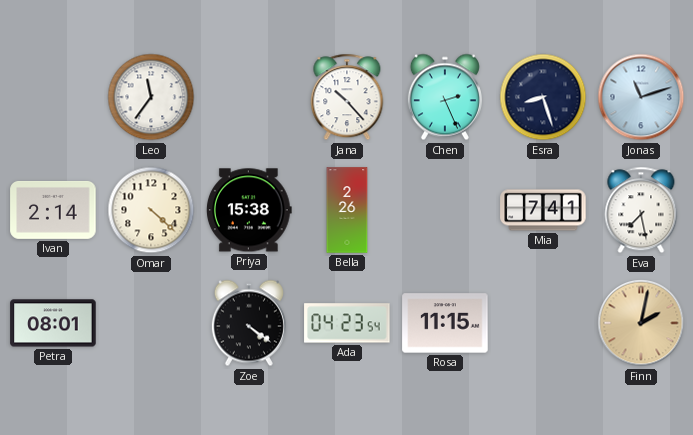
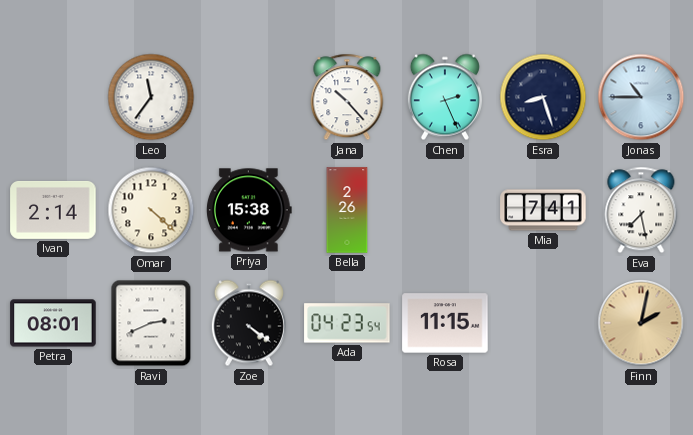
Jonas: 11:12 -> 10:45 (641, 97)
Ravi: none -> 2:41 (151, 323)
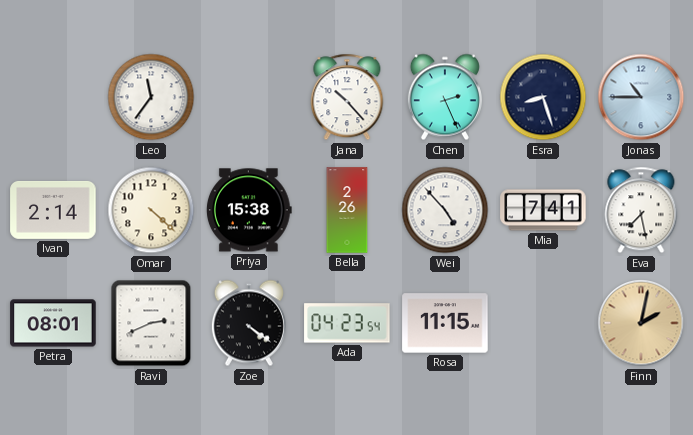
Wei: none -> 4:53 (445, 210)
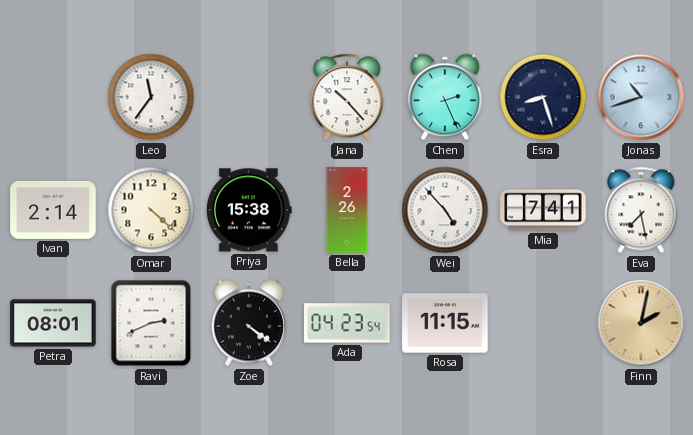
Jonas: 10:45 -> 10:42 (641, 97)
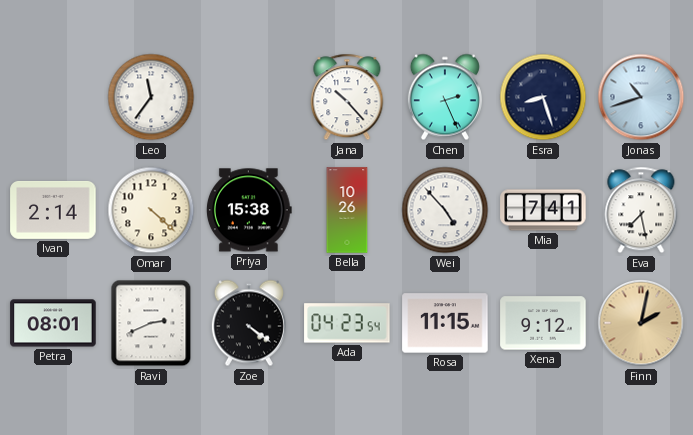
Bella: 2:26 -> 10:26 (347, 210)
Xena: none -> 9:12 (543, 323)
